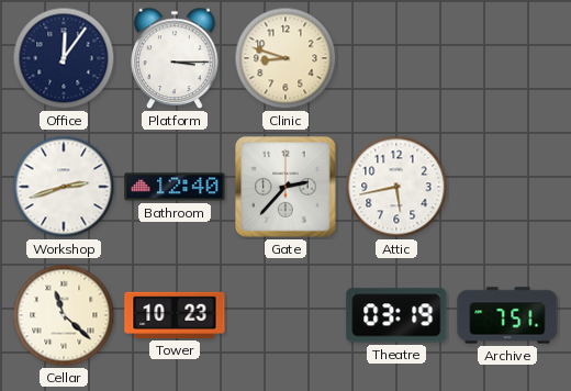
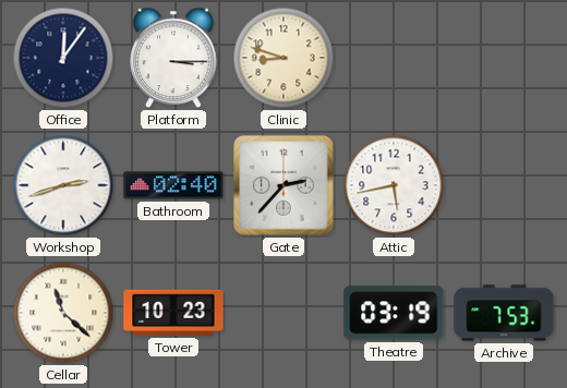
Bathroom: 12:40 -> 02:40 (173, 185)
Archive: 7:51 -> 7:53 (504, 313)
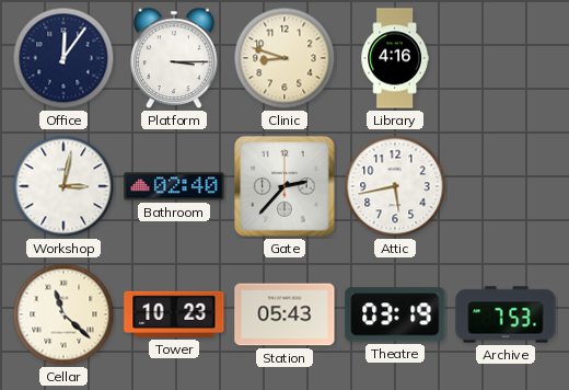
Library: none -> 4:16 (395, 58)
Workshop: 2:42 -> 3:02 (63, 186)
Station: none -> 05:43 (284, 314)
